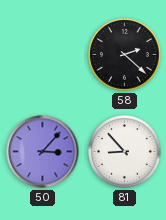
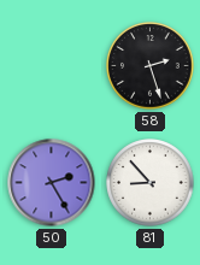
58: 2:22 -> 2:27 (151, 66)
50: 3:07 -> 2:25 (52, 183)
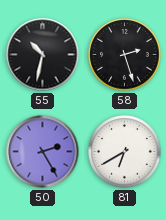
55: none -> 10:32 (43, 55)
81: 8:53 -> 6:40 (125, 152)
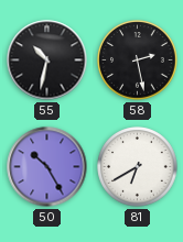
58: 2:27 -> 2:28 (138, 61)
50: 2:25 -> 10:25 (47, 167)
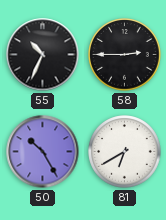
55: 10:32 -> 10:34 (43, 55)
58: 2:28 -> 2:45 (125, 55)
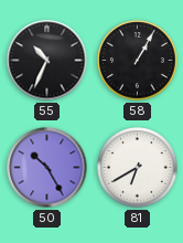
58: 2:45 -> 1:05 (138, 61)
